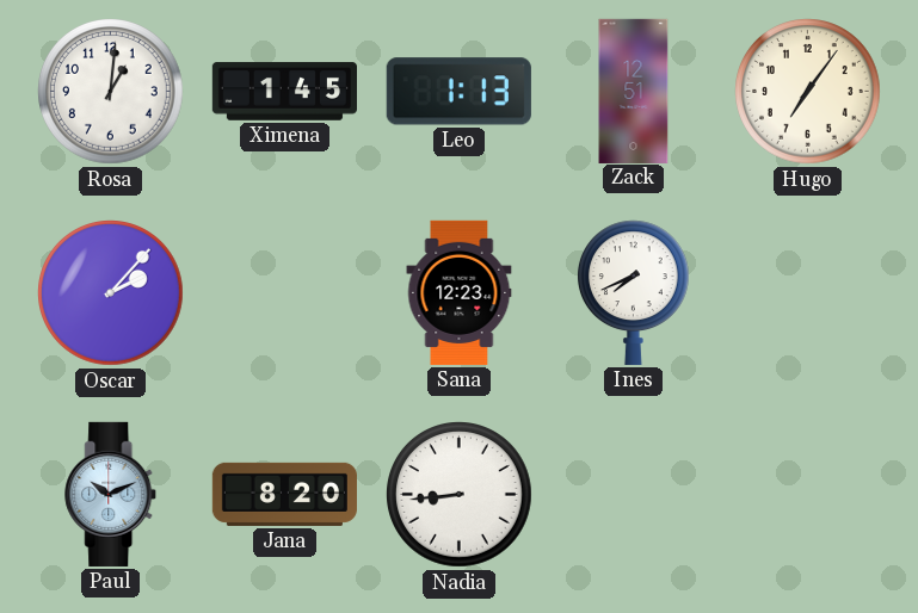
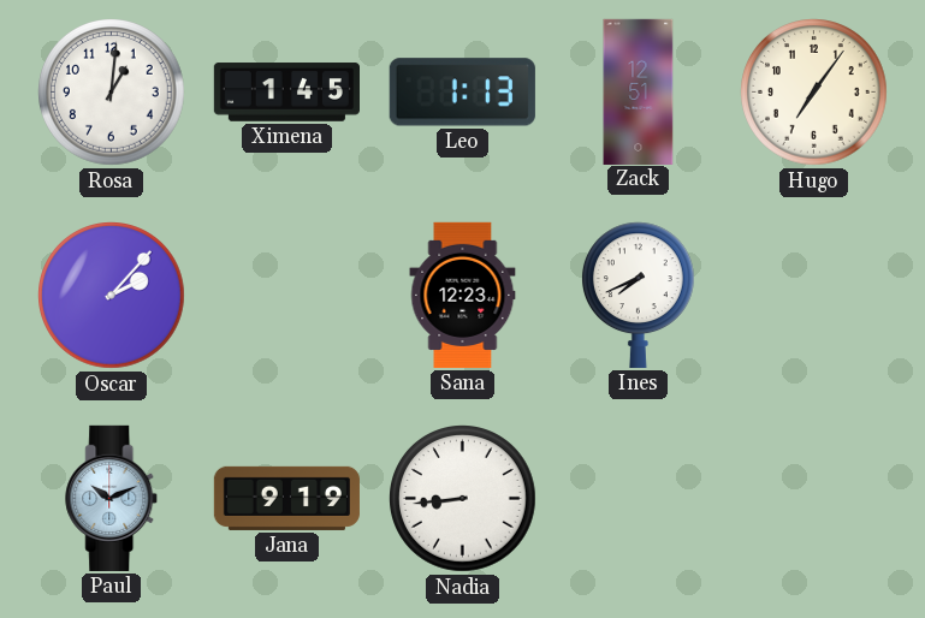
Jana: 8:20 -> 9:19 (286, 498)
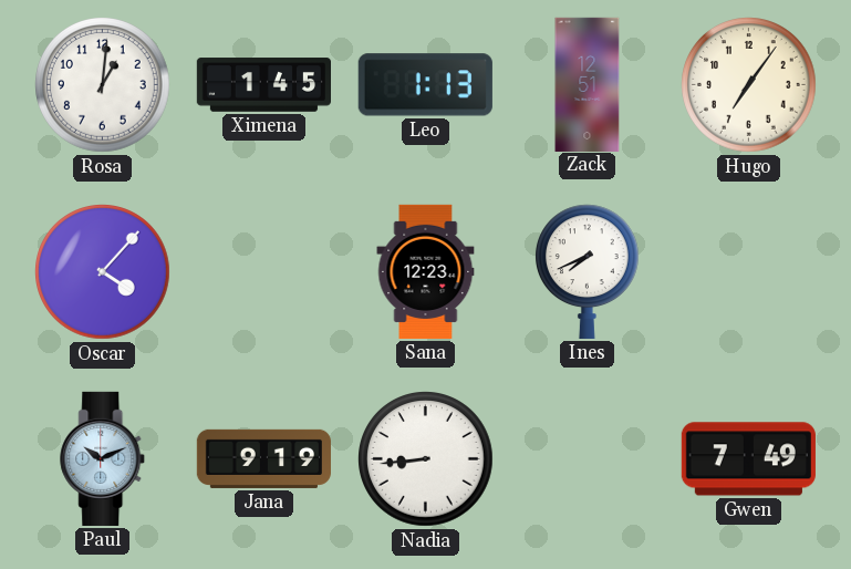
Oscar: 2:07 -> 4:07 (103, 272)
Gwen: none -> 7:49 (748, 459)
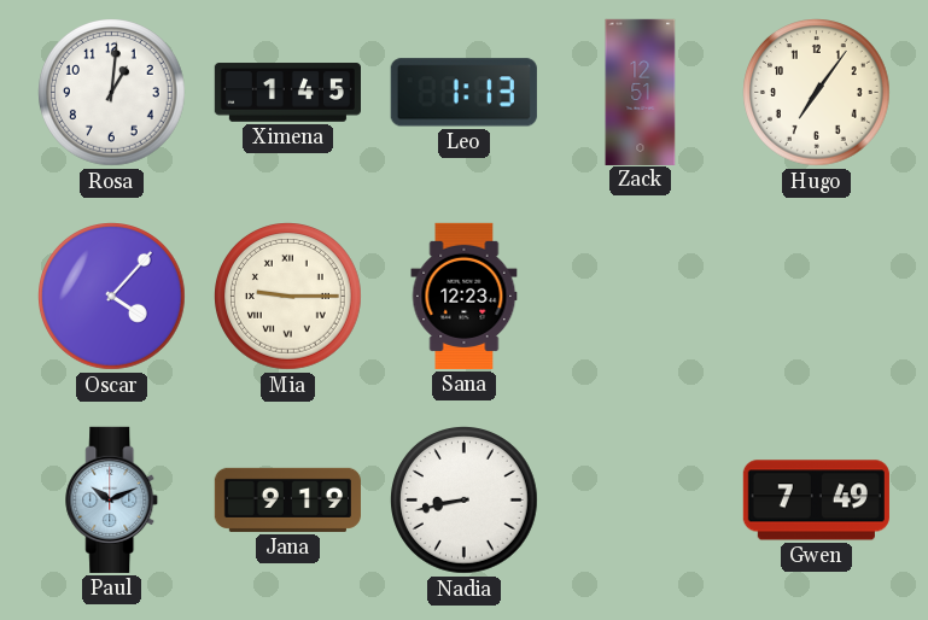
Mia: none -> 9:15 (288, 297)
Ines: 7:41 -> none (588, 271)
Nadia: 8:44 -> 8:43 (465, 501)
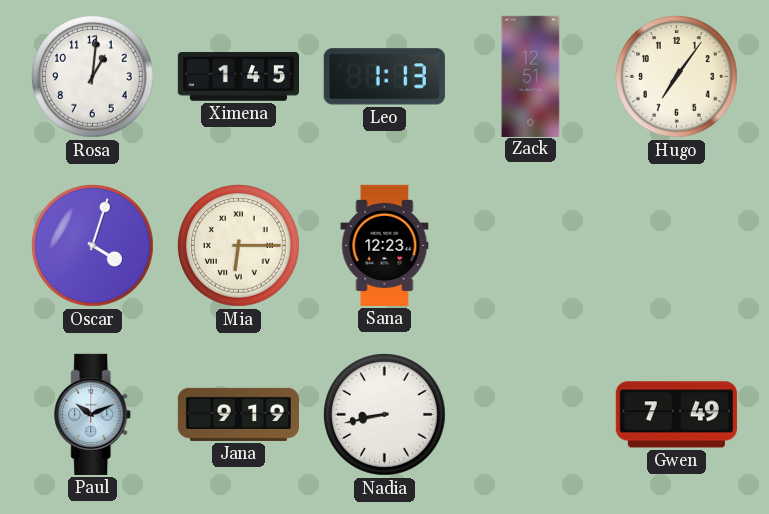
Oscar: 4:07 -> 4:03 (93, 246)
Mia: 9:15 -> 6:15 (239, 246)
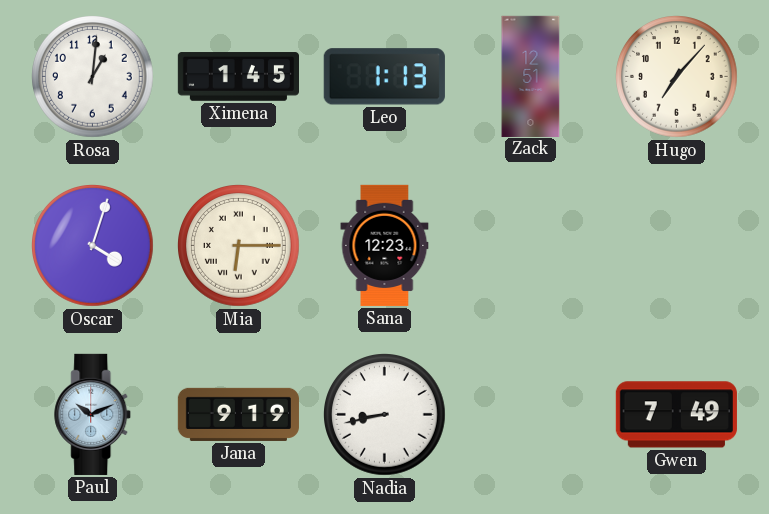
Hugo: 7:06 -> 7:07 (677, 77)
